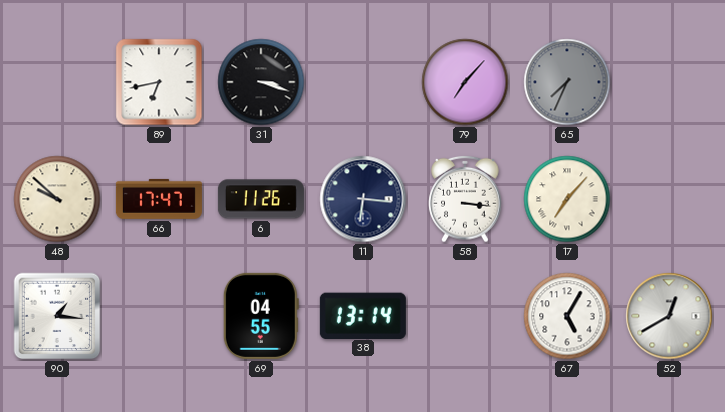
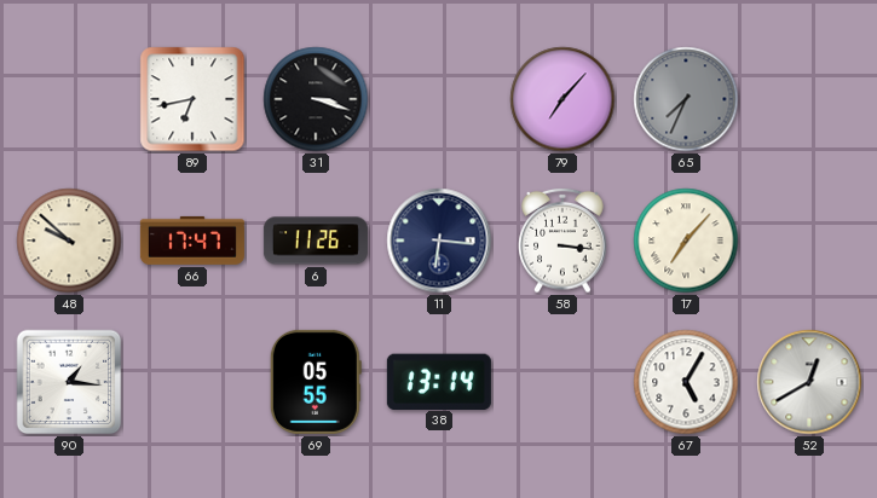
69: 04:55 -> 05:55 (316, 382)
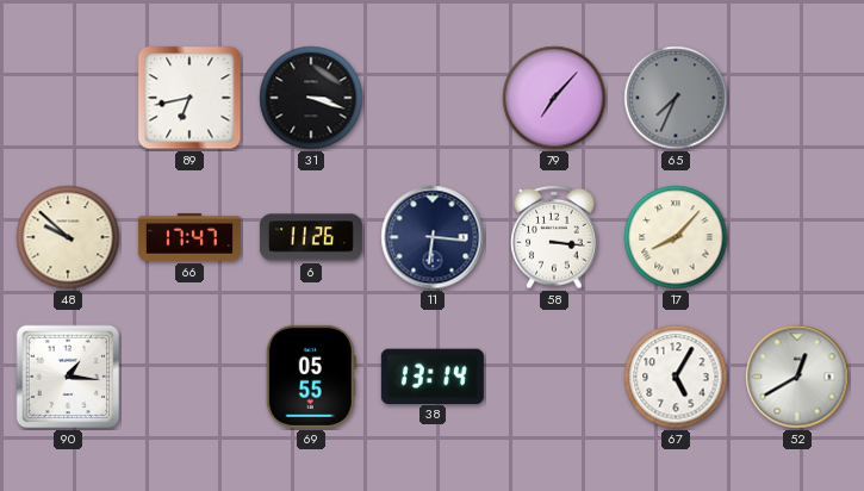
17: 7:07 -> 8:07 (676, 237)
